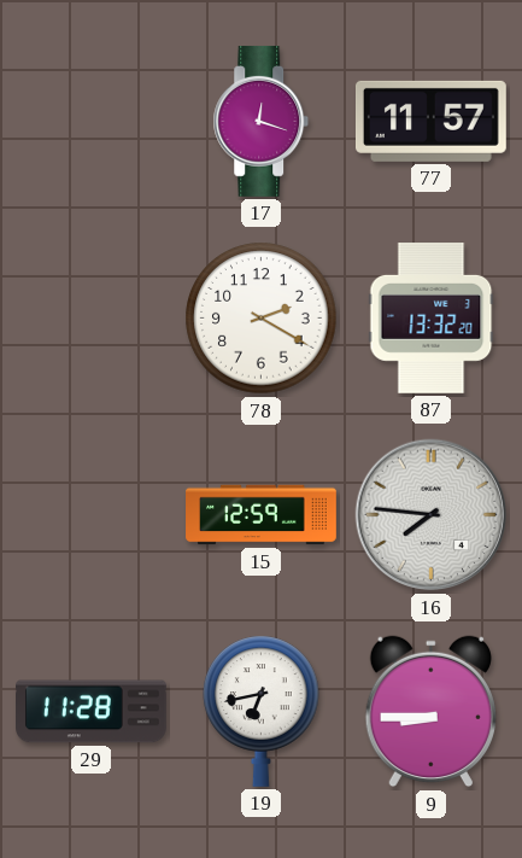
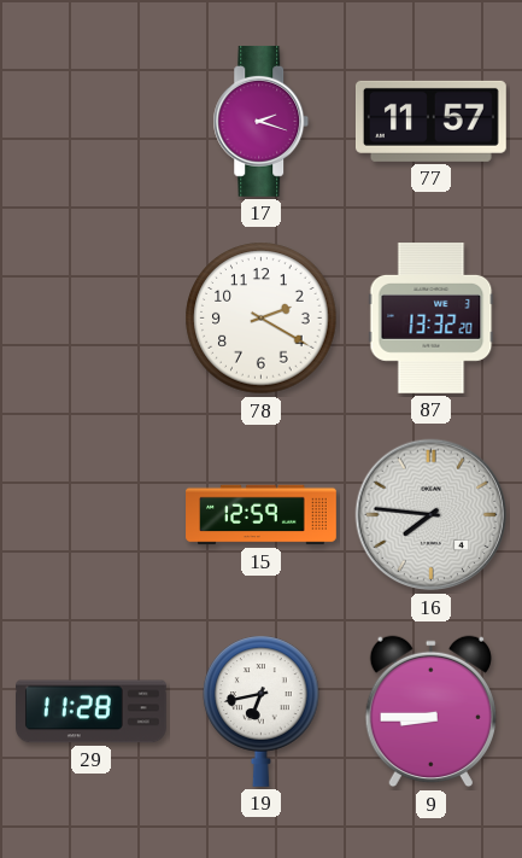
17: 12:18 -> 2:18 (262, 121)
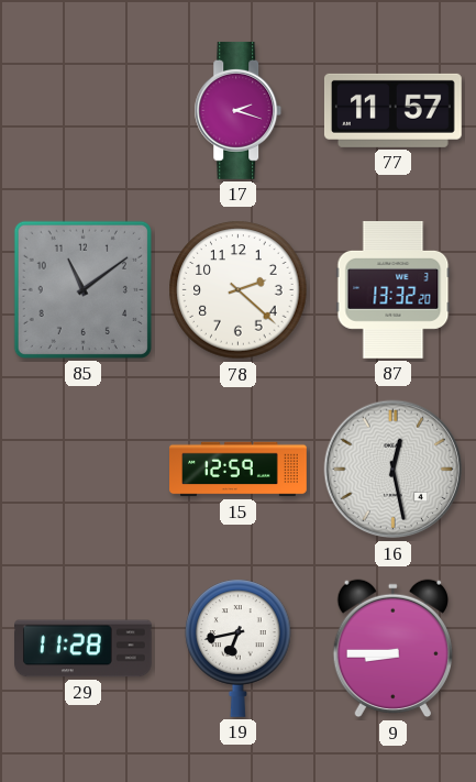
85: none -> 11:09 (82, 289)
78: 2:20 -> 2:22 (239, 290)
16: 7:46 -> 12:28 (394, 470)
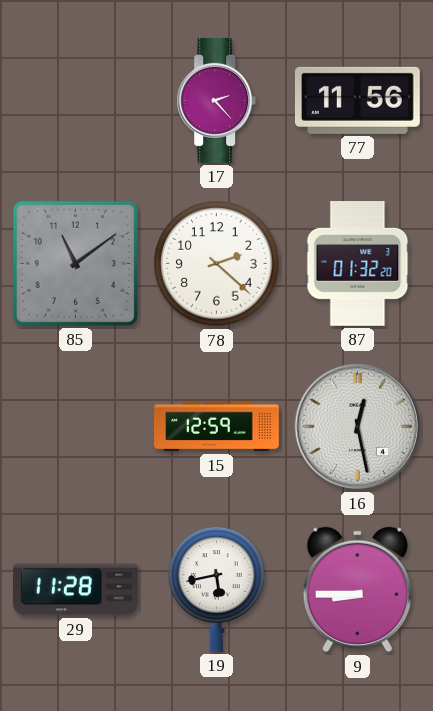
17: 2:18 -> 2:23 (217, 100)
77: 11:57 -> 11:56 (357, 100)
87: 13:32 -> 01:32 (358, 264)
19: 6:43 -> 5:43 (217, 589)
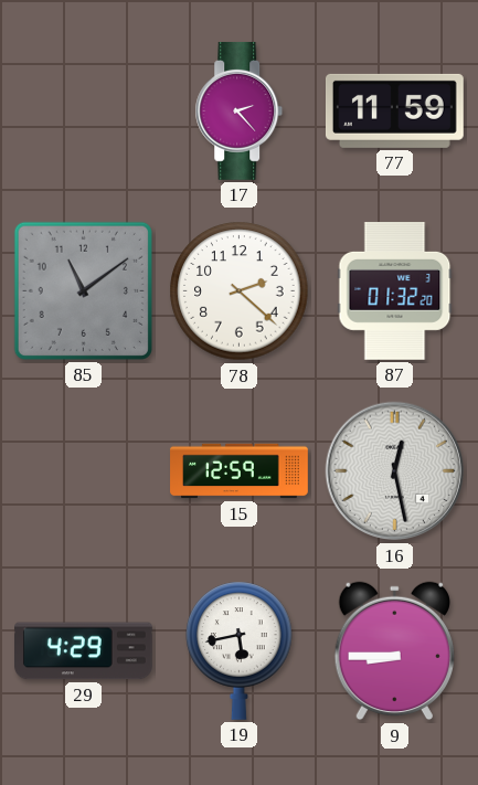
77: 11:56 -> 11:59 (394, 110)
29: 11:28 -> 4:29 (84, 651)
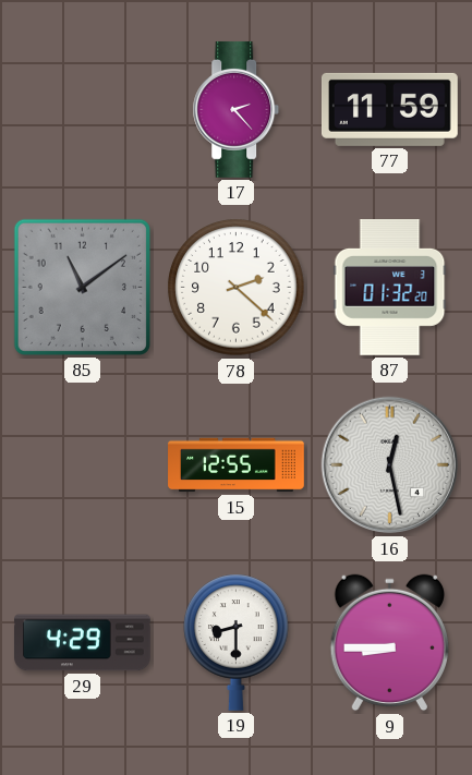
15: 12:59 -> 12:55 (237, 465)
19: 5:43 -> 8:30 (237, 642)
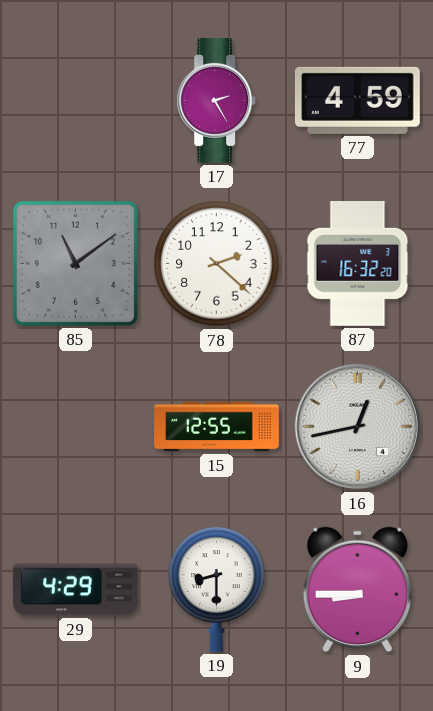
17: 2:23 -> 2:25 (217, 100)
77: 11:59 -> 4:59 (357, 100)
87: 01:32 -> 16:32 (358, 264)
16: 12:28 -> 12:43 (358, 427)
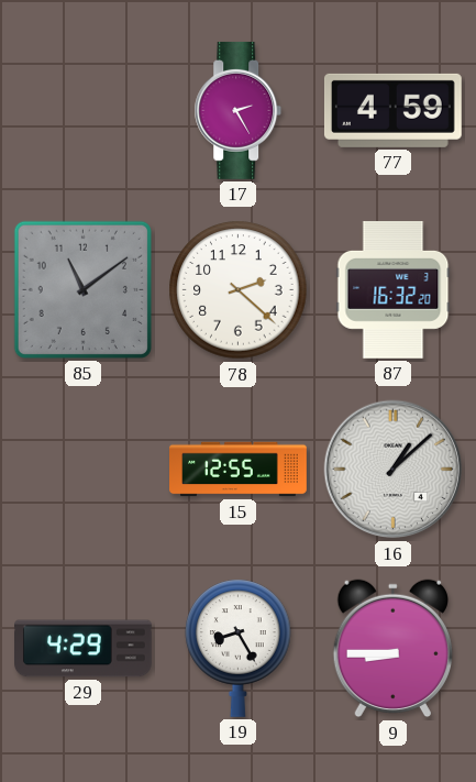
16: 12:43 -> 1:08 (394, 470)
19: 8:30 -> 8:25 (239, 648)
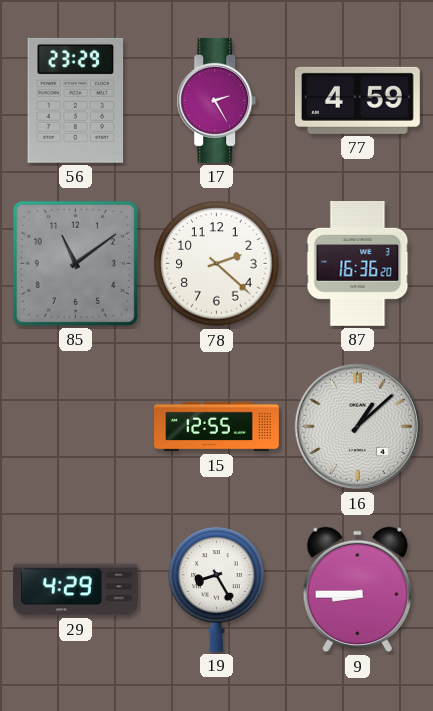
56: none -> 23:29 (76, 100)
87: 16:32 -> 16:36 (358, 264)
